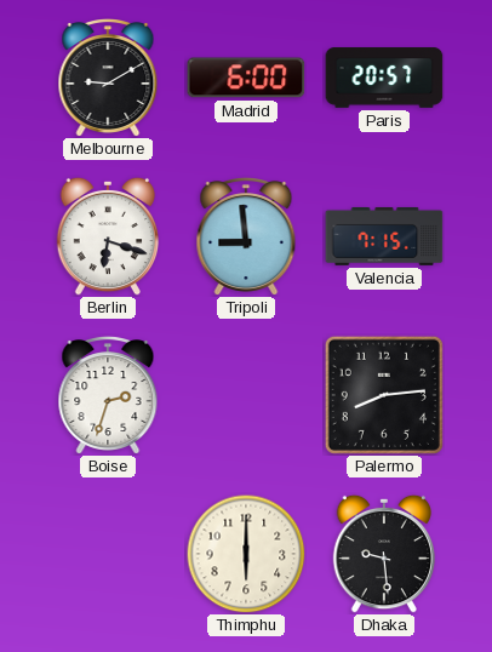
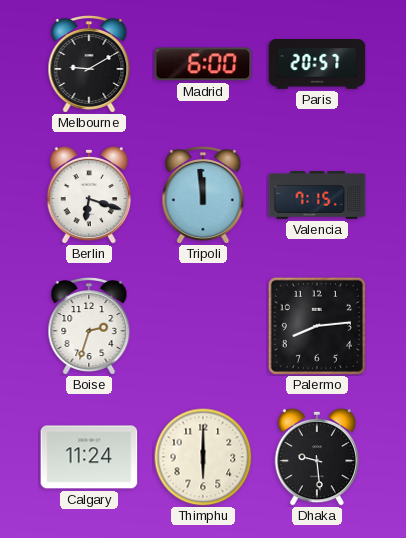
Tripoli: 8:59 -> 11:59 (203, 196)
Calgary: none -> 11:24 (89, 457)
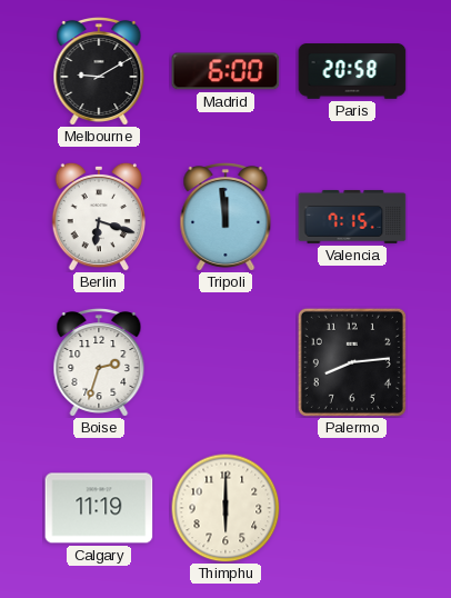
Paris: 20:57 -> 20:58 (352, 71)
Calgary: 11:24 -> 11:19 (99, 508)
Dhaka: 9:29 -> none (317, 457)
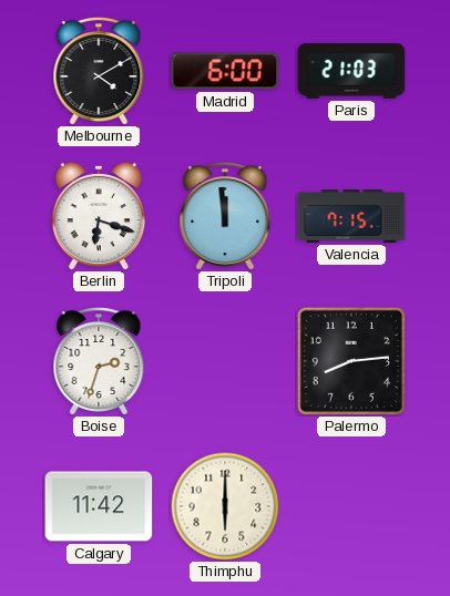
Melbourne: 9:10 -> 4:10 (99, 72)
Paris: 20:58 -> 21:03 (351, 71)
Calgary: 11:19 -> 11:42 (99, 506)
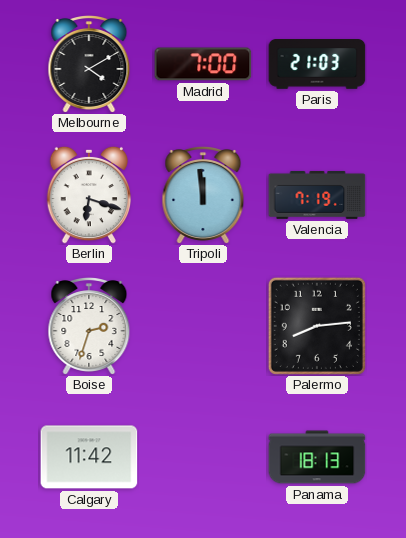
Madrid: 6:00 -> 7:00 (203, 64)
Valencia: 7:15 -> 7:19 (317, 195)
Thimphu: 6:00 -> none (225, 506)
Panama: none -> 18:13 (317, 457)
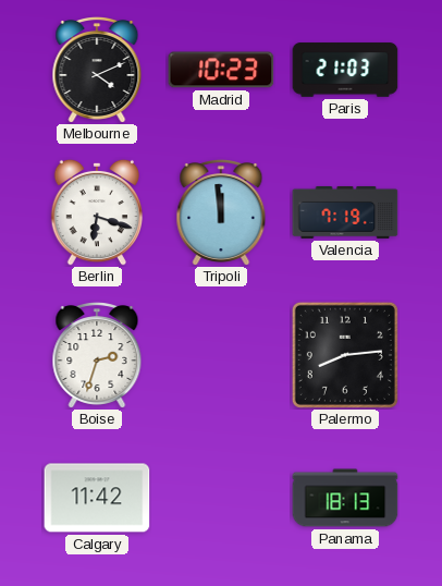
Melbourne: 4:10 -> 4:11 (97, 71)
Madrid: 7:00 -> 10:23 (221, 70)
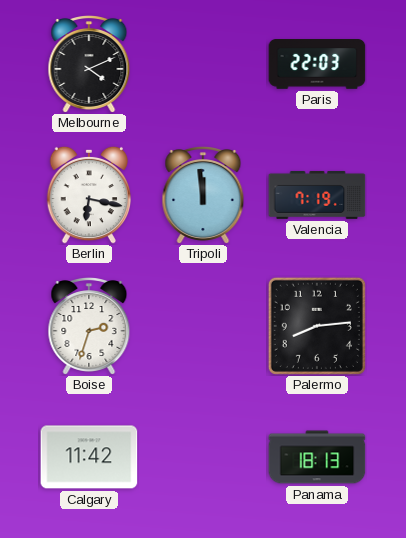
Madrid: 10:23 -> none (221, 70)
Paris: 21:03 -> 22:03 (317, 64)
Berlin: 6:18 -> 6:17 (89, 195)
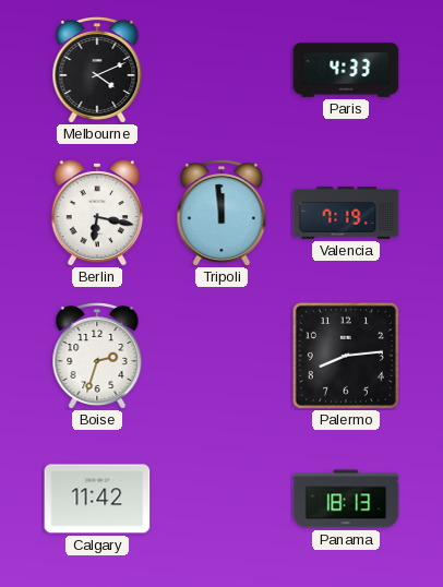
Paris: 22:03 -> 4:33 (346, 70)
